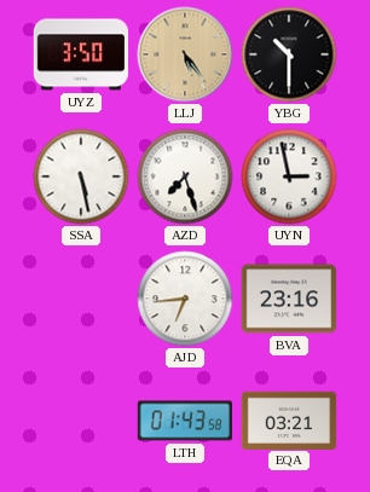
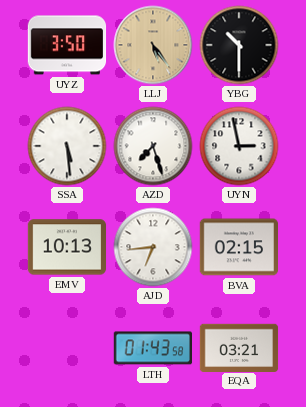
SSA: 5:28 -> 5:29 (67, 146)
EMV: none -> 10:13 (67, 247)
BVA: 23:16 -> 02:15 (239, 247)
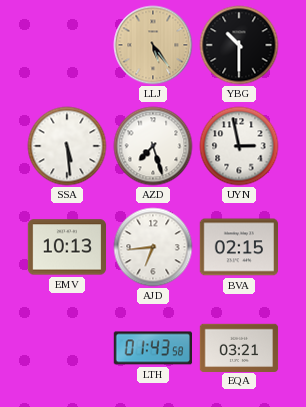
UYZ: 3:50 -> none (67, 45)
